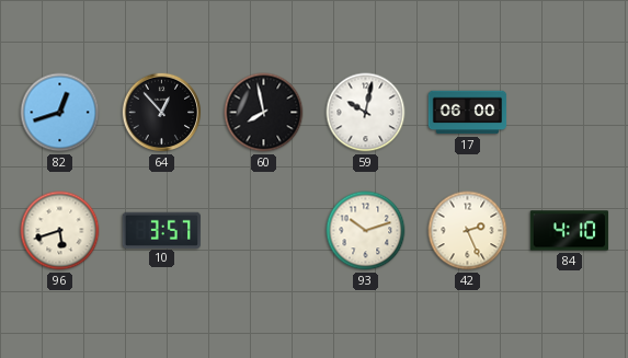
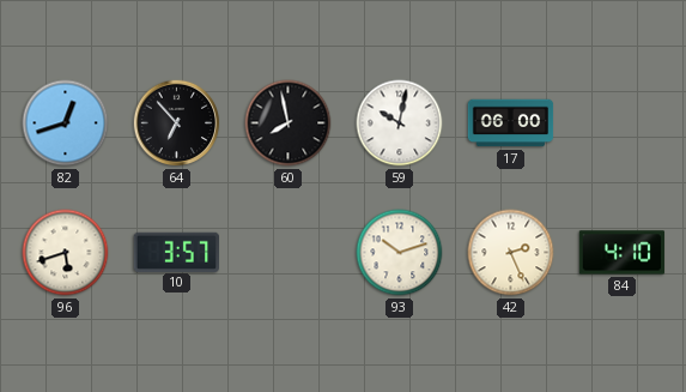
64: 12:53 -> 6:53 (177, 123)
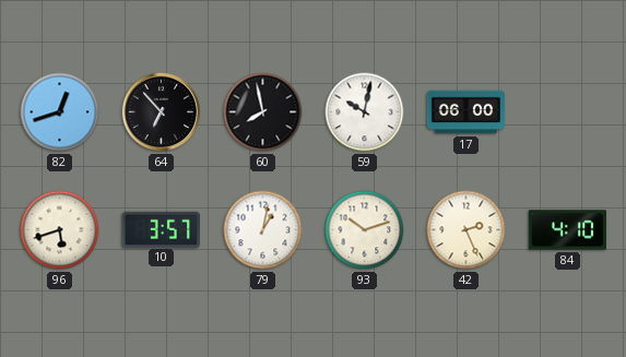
79: none -> 1:02 (263, 230)
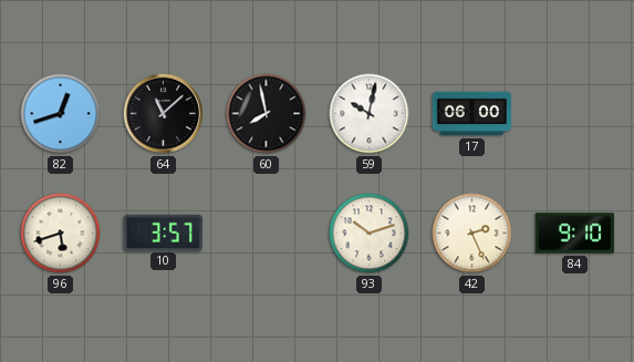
64: 6:53 -> 11:08 (164, 114)
79: 1:02 -> none (263, 230)
84: 4:10 -> 9:10 (575, 234)
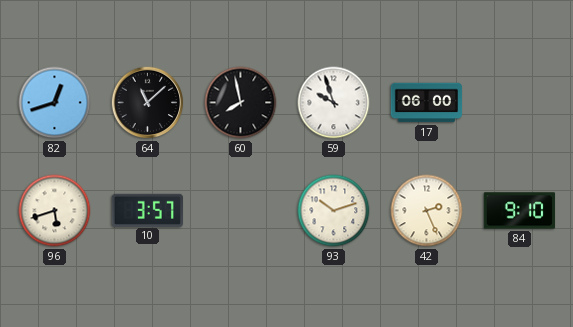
59: 10:02 -> 9:57 (334, 103)
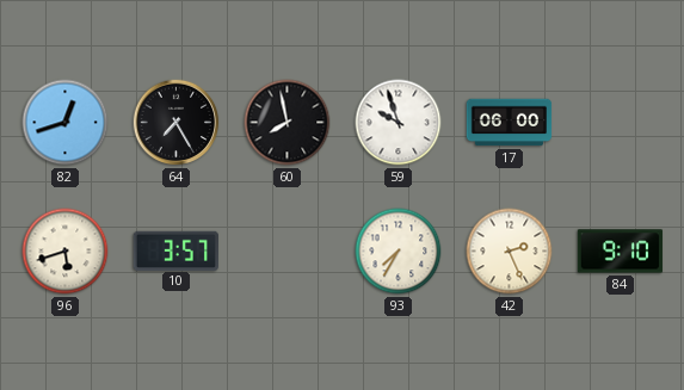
64: 11:08 -> 7:25 (177, 123)
93: 10:12 -> 7:35 (399, 252)
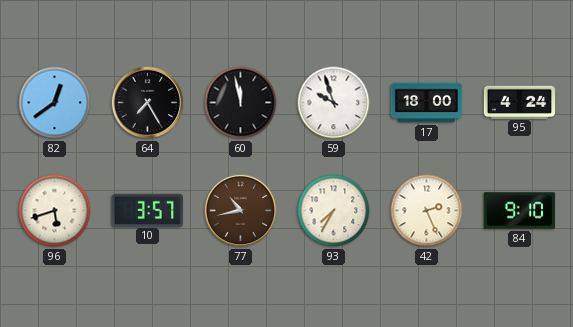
82: 12:42 -> 12:39 (55, 103)
60: 7:58 -> 11:58 (241, 103)
17: 06:00 -> 18:00 (427, 103)
95: none -> 4:24 (520, 102)
77: none -> 10:43 (241, 211)
